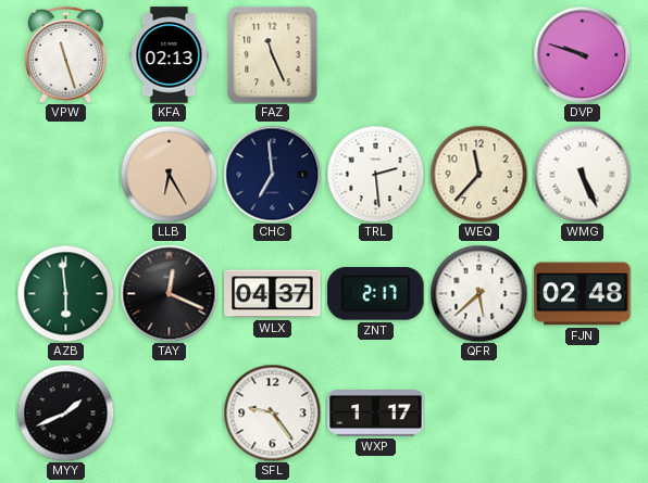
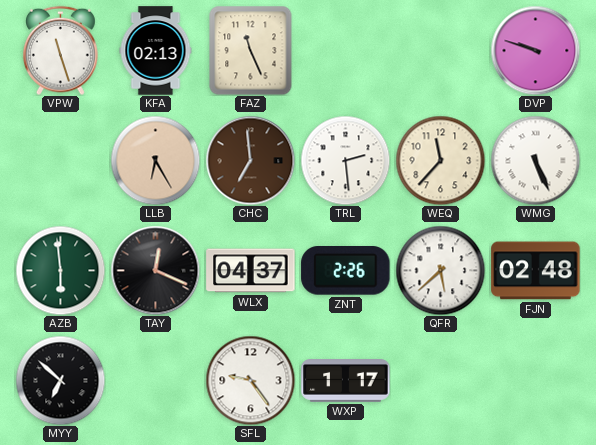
CHC dial: navy -> brown (250, 160)
ZNT: 2:17 -> 2:26 (346, 271)
MYY: 1:41 -> 6:52 (60, 380)
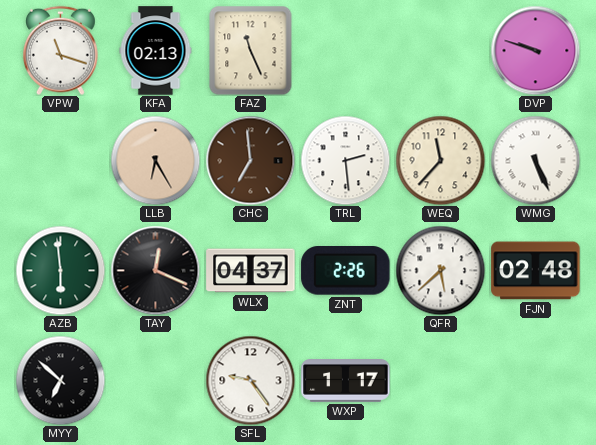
VPW: 11:27 -> 11:18 (61, 50)
